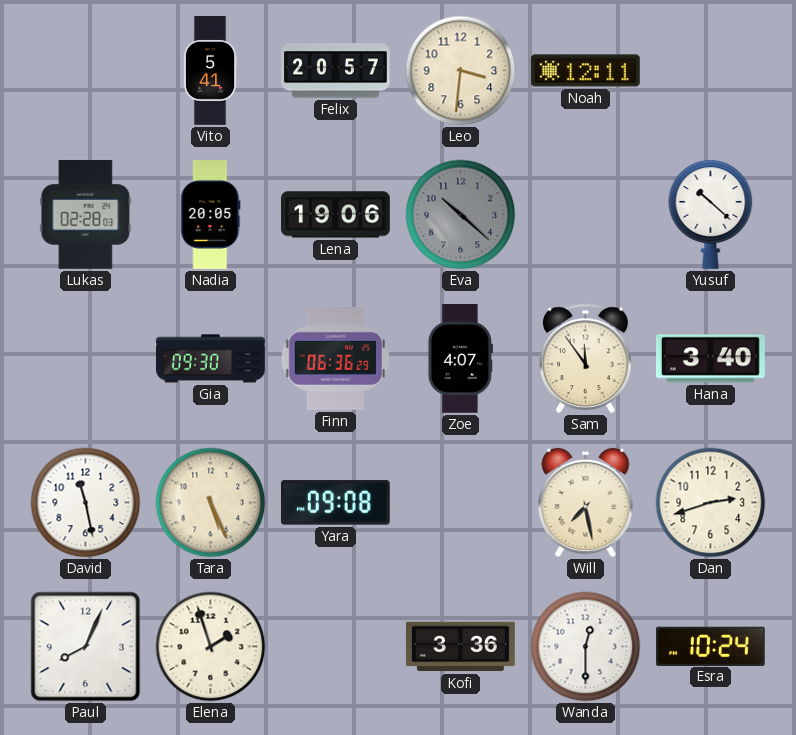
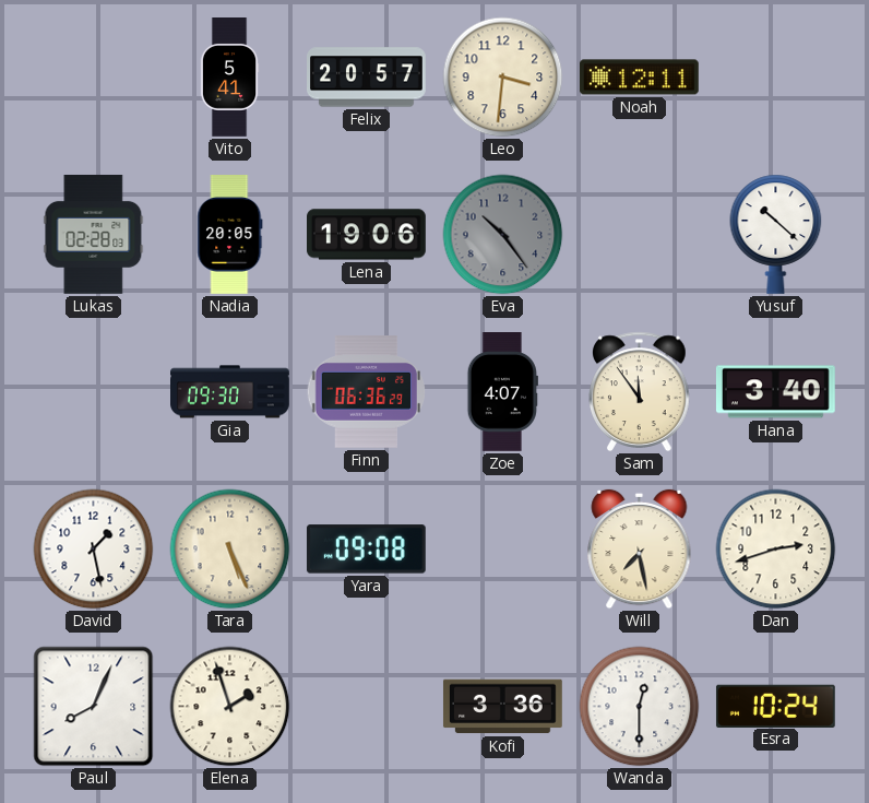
Eva: 10:22 -> 10:24 (503, 235)
David: 11:28 -> 1:28 (94, 550)
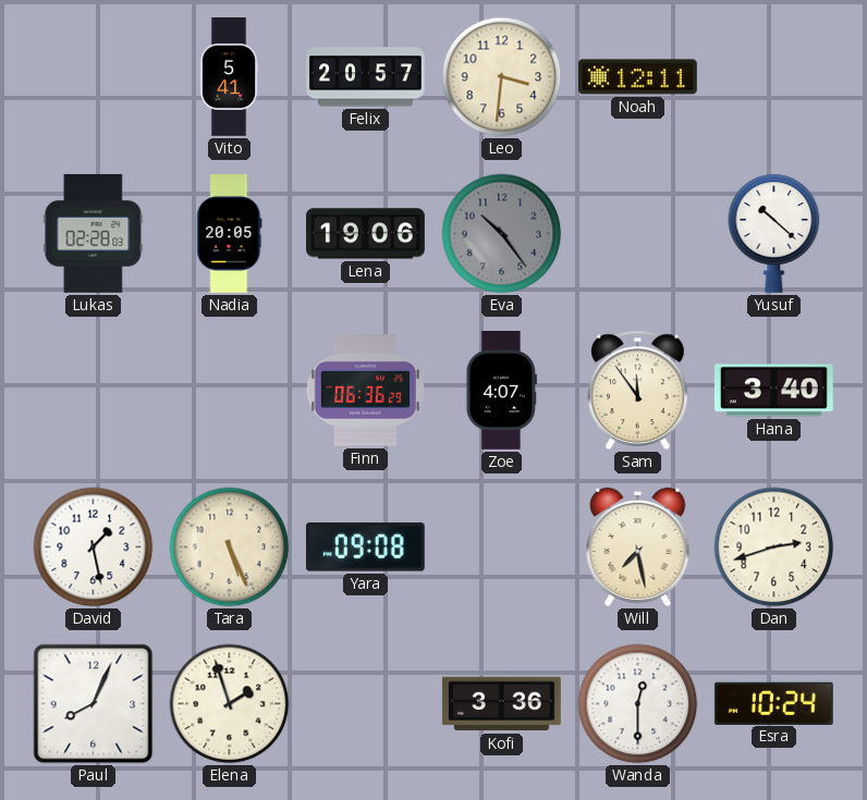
Gia: 09:30 -> none (230, 392)
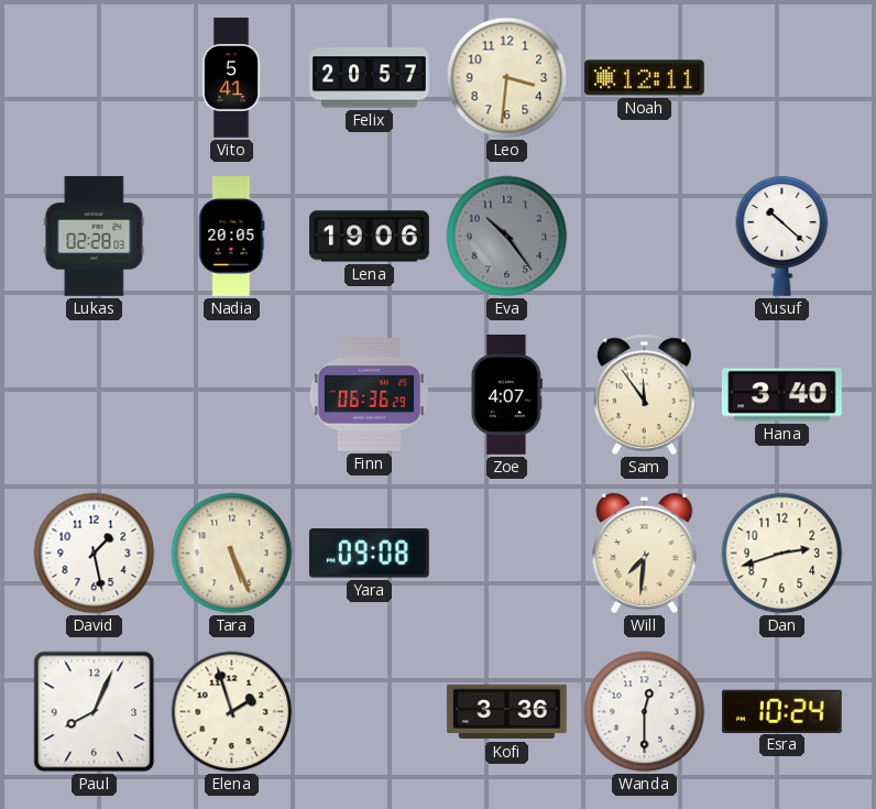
Will: 7:28 -> 7:31 (645, 554)
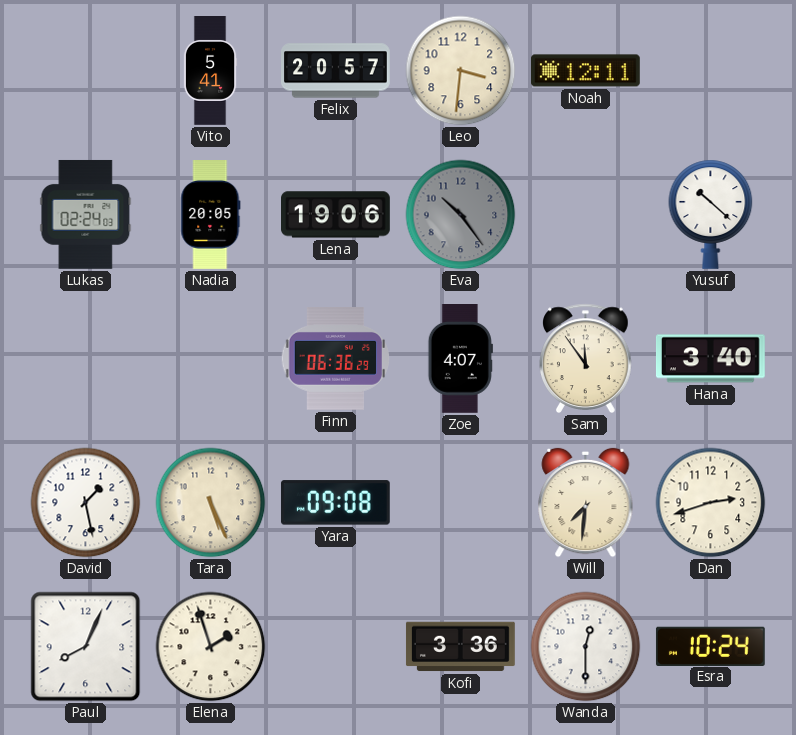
Lukas: 02:28 -> 02:24 (86, 214)
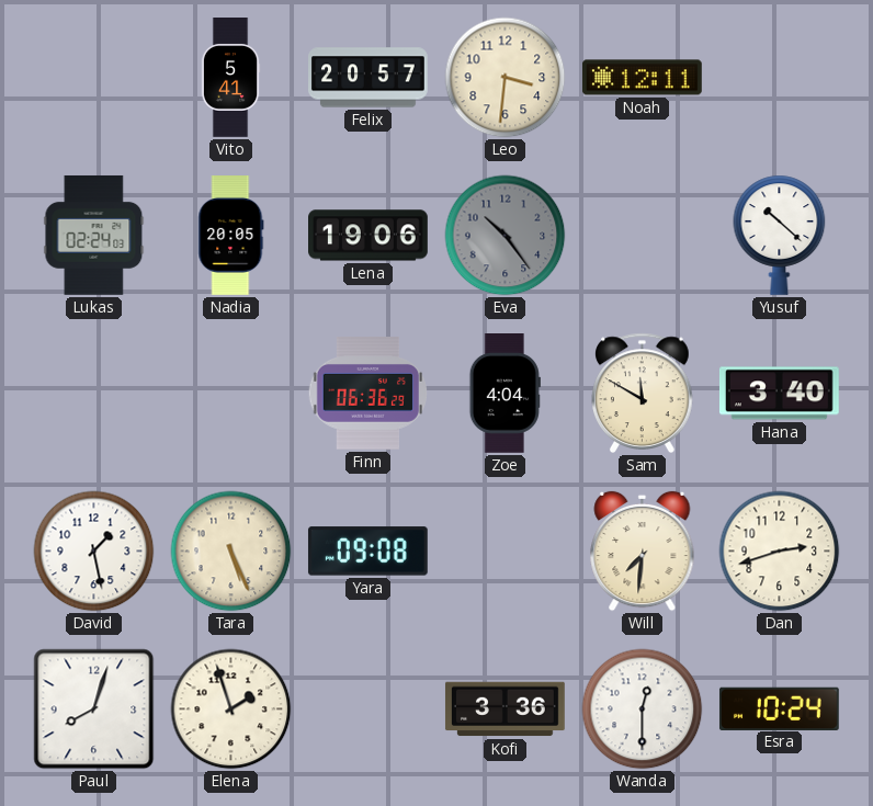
Zoe: 4:07 -> 4:04 (504, 394)
Sam: 11:54 -> 11:50 (643, 393)
Paul: 8:04 -> 8:03 (94, 709)
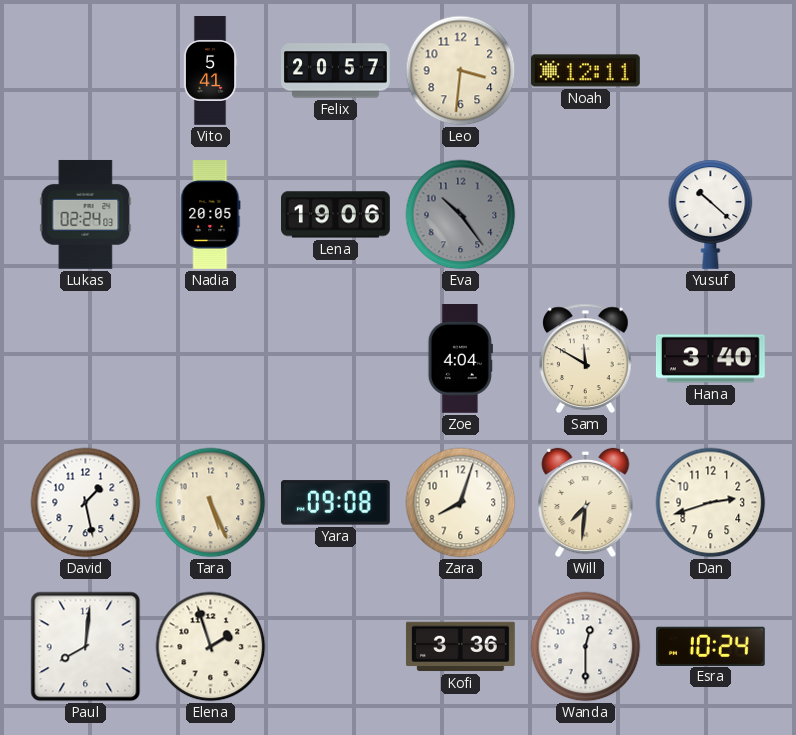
Finn: 06:36 -> none (367, 394)
Zara: none -> 8:03 (461, 503)
Paul: 8:03 -> 8:01 (86, 647)
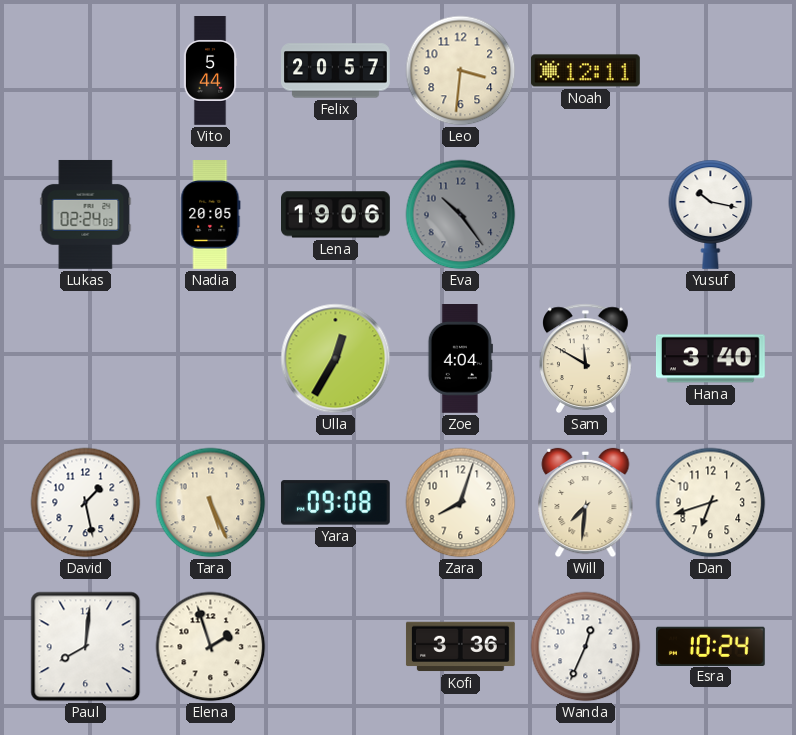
Vito: 5:41 -> 5:44 (210, 71)
Yusuf: 10:22 -> 10:17 (711, 214)
Ulla: none -> 12:35 (336, 359)
Dan: 2:42 -> 6:42 (711, 503)
Wanda: 12:30 -> 12:34 (586, 647)
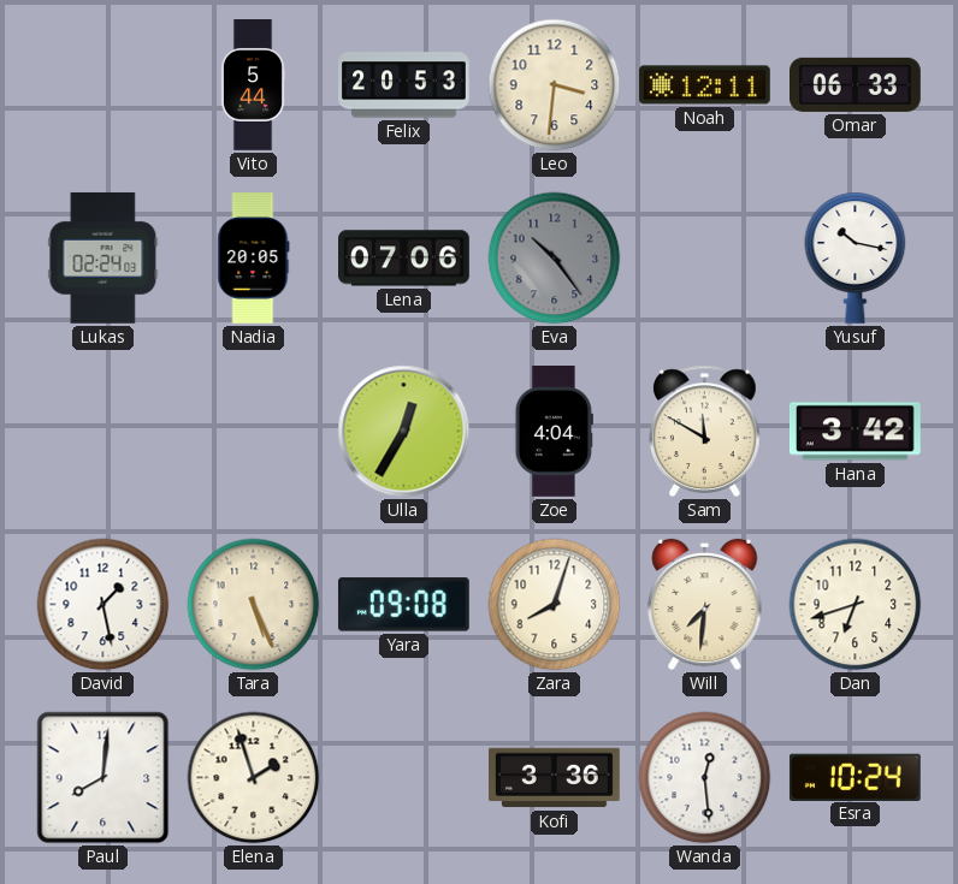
Felix: 20:57 -> 20:53 (404, 85)
Omar: none -> 06:33 (856, 84)
Lena: 19:06 -> 07:06 (404, 259)
Hana: 3:40 -> 3:42 (854, 432)
Wanda: 12:34 -> 12:29 (705, 778)
